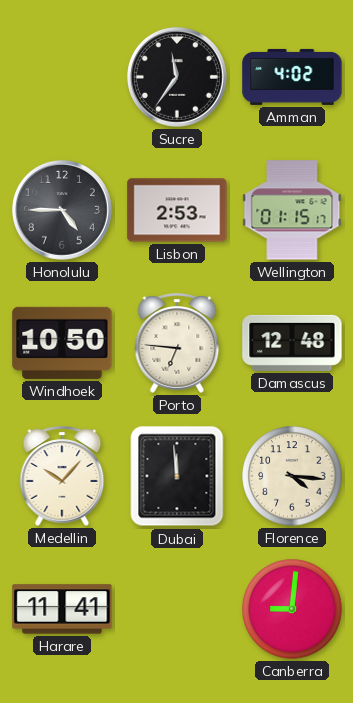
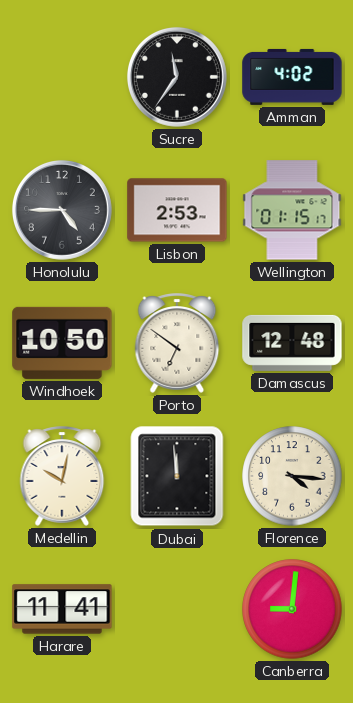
Porto: 6:46 -> 6:51 (177, 343)
Medellin: 10:07 -> 10:02 (62, 476)
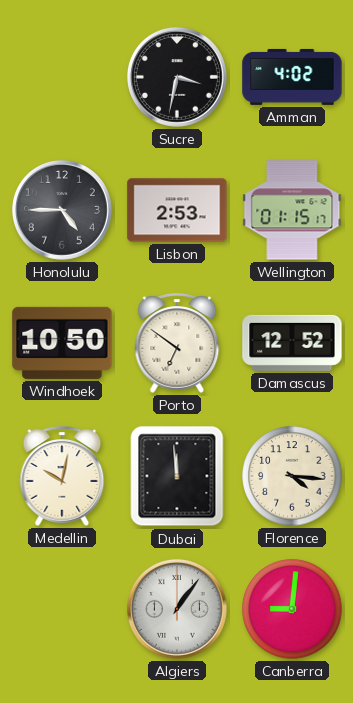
Sucre: 11:36 -> 3:32 (177, 77)
Damascus: 12:48 -> 12:52 (292, 343)
Harare: 11:41 -> none (62, 609)
Algiers: none -> 1:06 (177, 609)
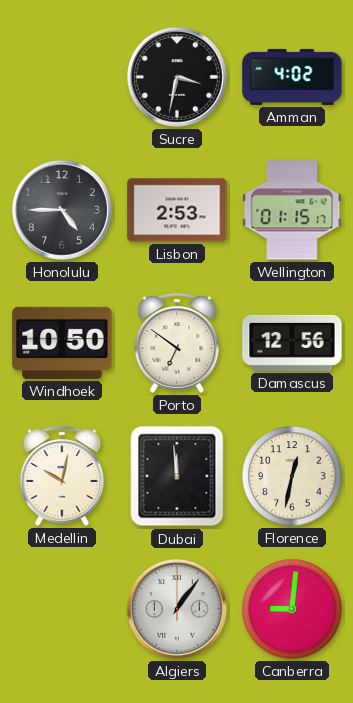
Damascus: 12:52 -> 12:56 (292, 343)
Florence: 4:16 -> 12:32 (292, 476)
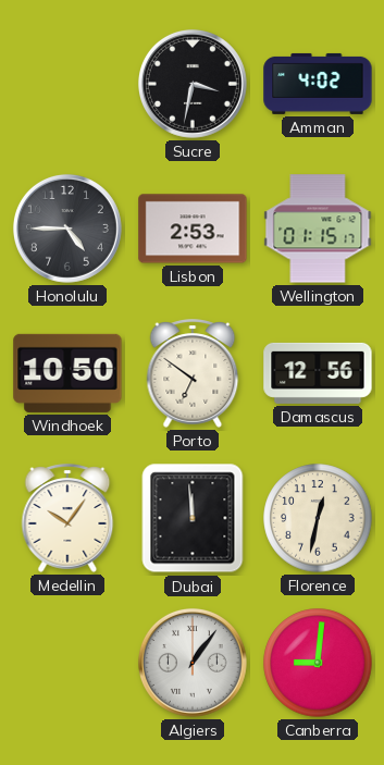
Medellin: 10:02 -> 10:06 (67, 518)
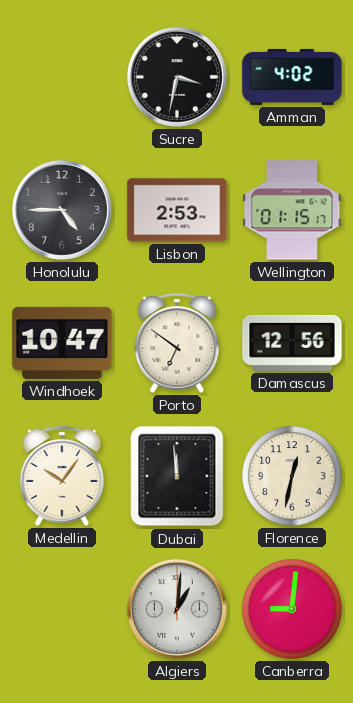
Windhoek: 10:50 -> 10:47 (62, 343)
Algiers: 1:06 -> 1:01 (177, 609)
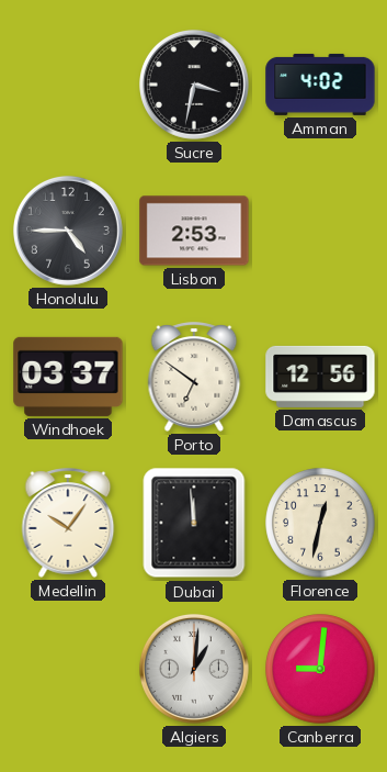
Wellington: 01:15 -> none (292, 210)
Windhoek: 10:47 -> 03:37 (68, 377)
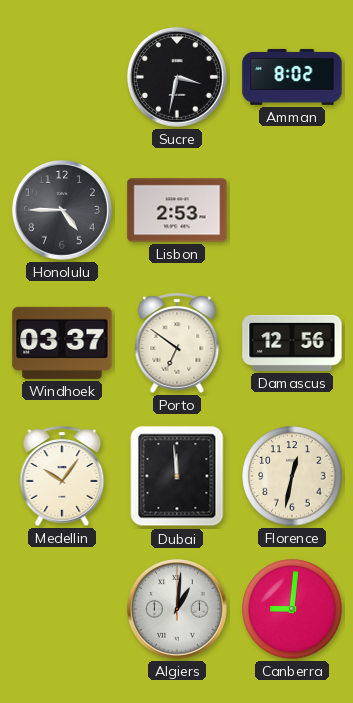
Amman: 4:02 -> 8:02 (292, 77)
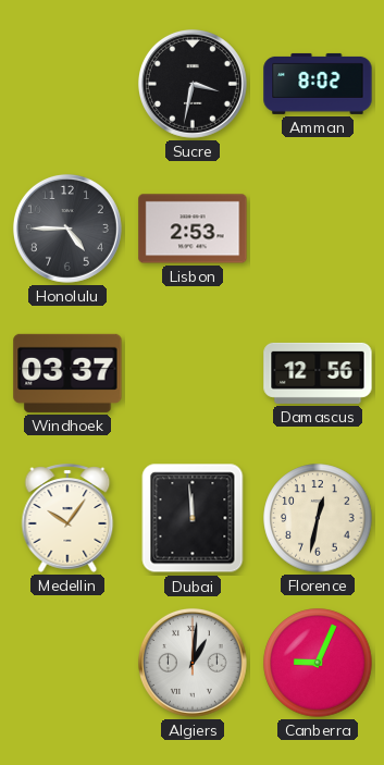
Porto: 6:51 -> none (177, 343)
Canberra: 9:01 -> 9:04 (318, 663)
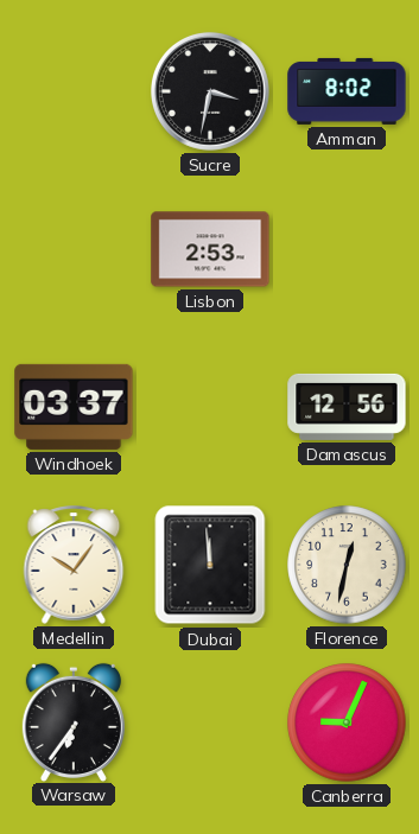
Honolulu: 4:45 -> none (67, 229)
Warsaw: none -> 6:36 (74, 721)
Algiers: 1:01 -> none (193, 663)
